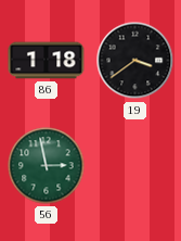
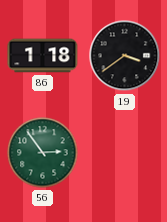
56: 2:58 -> 2:54 (43, 153)
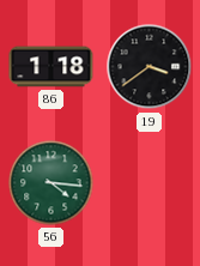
56: 2:54 -> 4:16 (51, 183)
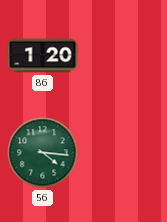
86: 1:18 -> 1:20 (43, 56)
19: 3:39 -> none (150, 67)
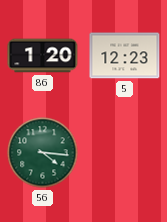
5: none -> 12:23 (125, 56)
